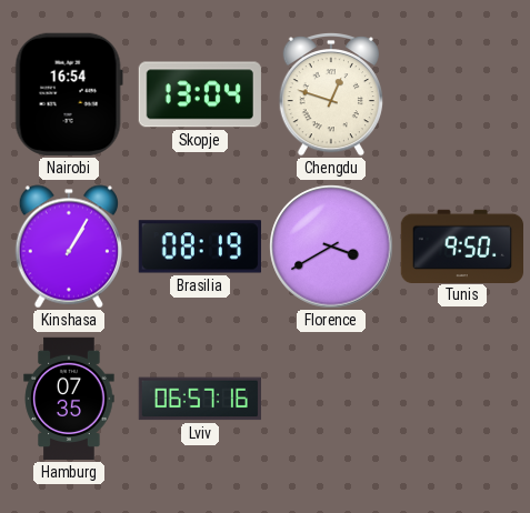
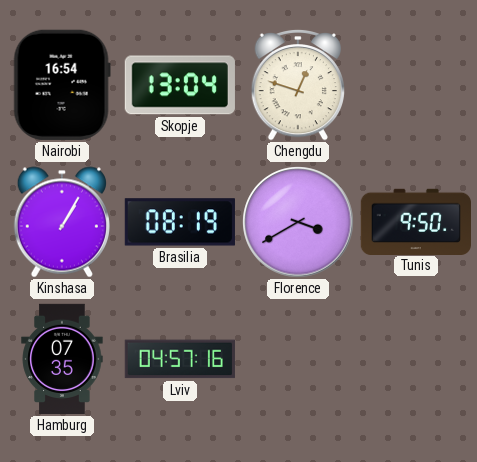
Lviv: 06:57 -> 04:57 (180, 359)
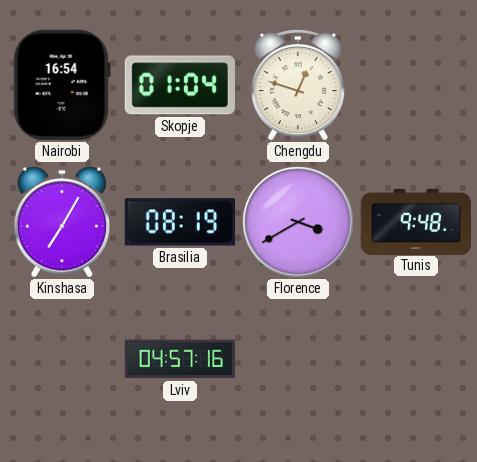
Skopje: 13:04 -> 01:04 (180, 85)
Kinshasa: 1:05 -> 7:05 (62, 222)
Tunis: 9:50 -> 9:48 (415, 221)
Hamburg: 07:35 -> none (62, 359)
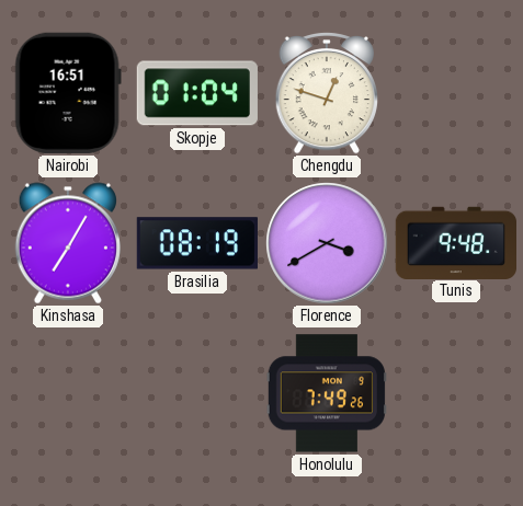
Nairobi: 16:54 -> 16:51 (68, 93)
Lviv: 04:57 -> none (180, 359)
Honolulu: none -> 7:49 (327, 393)
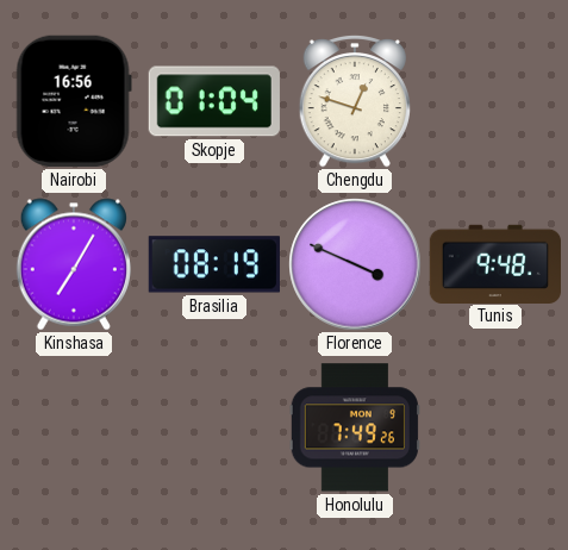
Nairobi: 16:51 -> 16:56 (74, 101)
Florence: 3:40 -> 3:49 (355, 264)
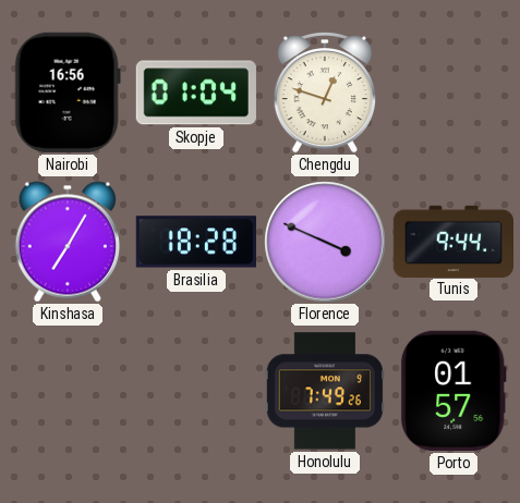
Brasilia: 08:19 -> 18:28 (196, 242)
Tunis: 9:48 -> 9:44 (452, 241)
Porto: none -> 01:57 (454, 391)
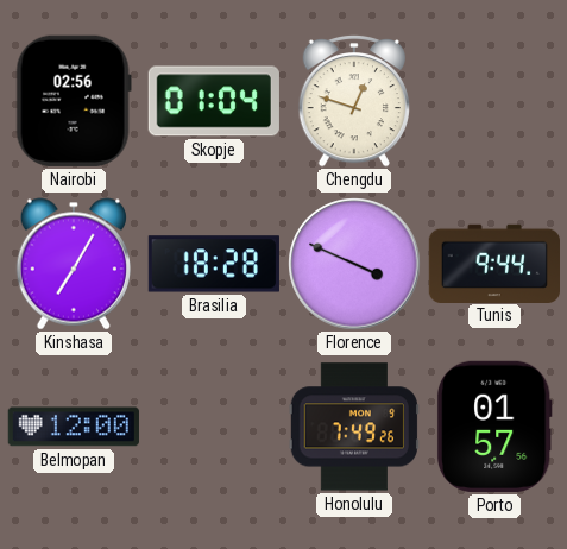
Nairobi: 16:56 -> 02:56 (74, 101)
Belmopan: none -> 12:00 (74, 427)
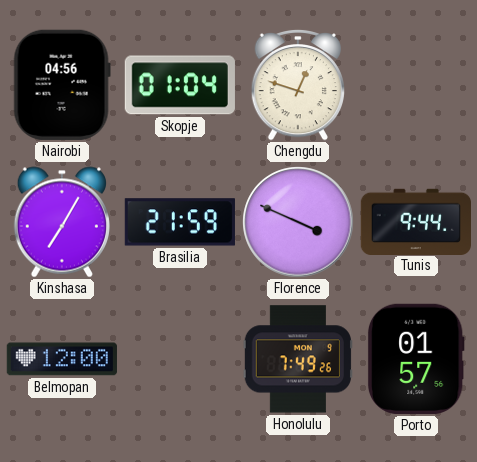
Nairobi: 02:56 -> 04:56 (62, 85)
Brasilia: 18:28 -> 21:59 (180, 222)
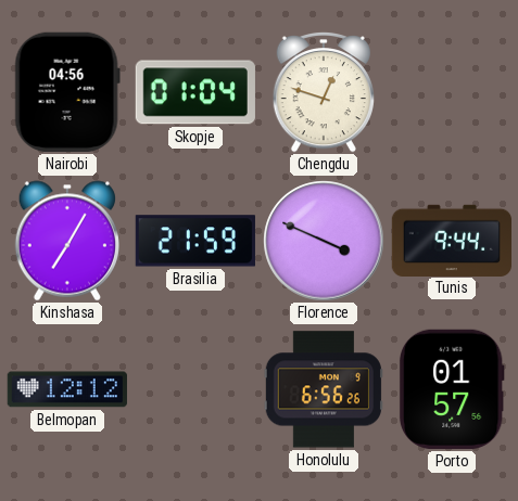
Belmopan: 12:00 -> 12:12 (67, 389)
Honolulu: 7:49 -> 6:56 (324, 389)
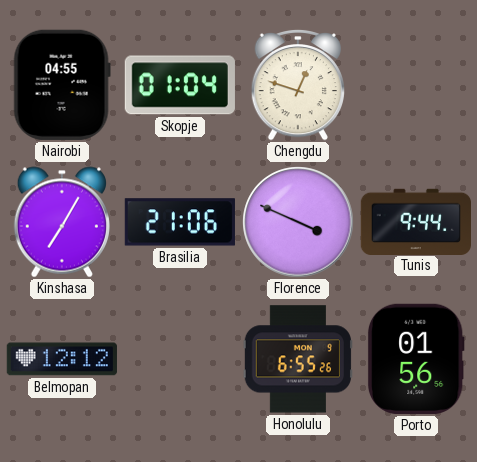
Nairobi: 04:56 -> 04:55 (62, 85)
Brasilia: 21:59 -> 21:06 (180, 222)
Honolulu: 6:56 -> 6:55 (298, 359)
Porto: 01:57 -> 01:56 (416, 359)
